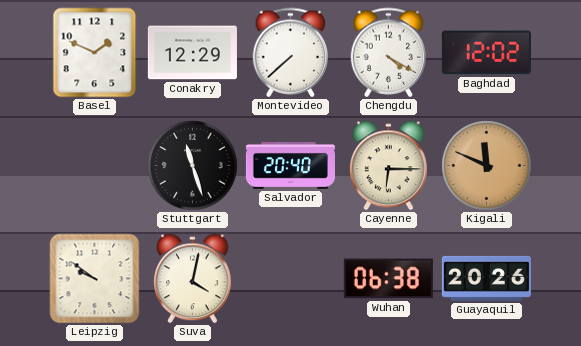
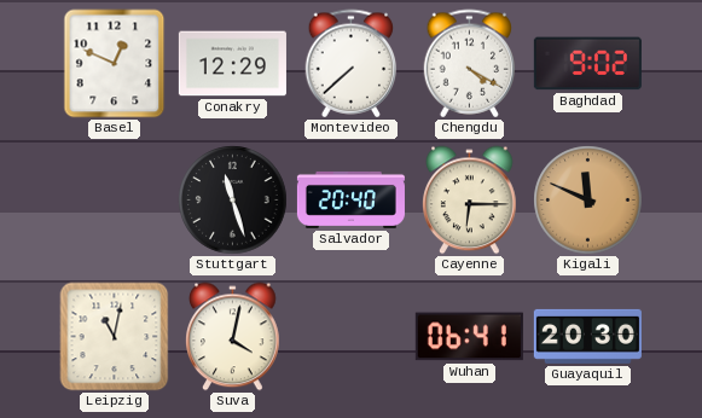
Basel: 1:49 -> 12:49 (115, 64)
Baghdad: 12:02 -> 9:02 (587, 64)
Leipzig: 9:51 -> 11:02 (115, 337)
Wuhan: 06:38 -> 06:41 (469, 337)
Guayaquil: 20:26 -> 20:30 (587, 336)
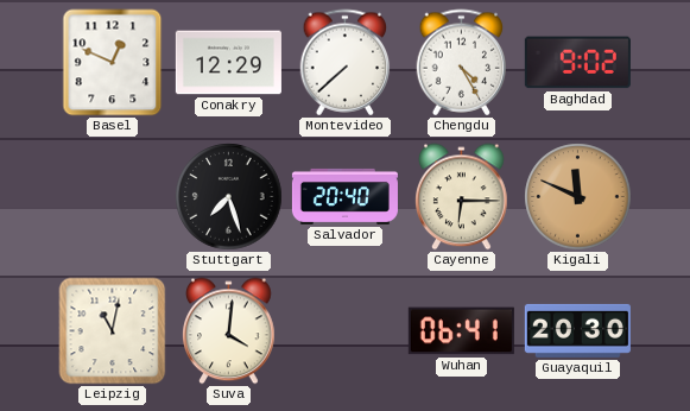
Chengdu: 4:20 -> 4:25 (462, 63)
Stuttgart: 11:27 -> 7:27 (229, 197)
Suva: 4:02 -> 4:01 (229, 331)
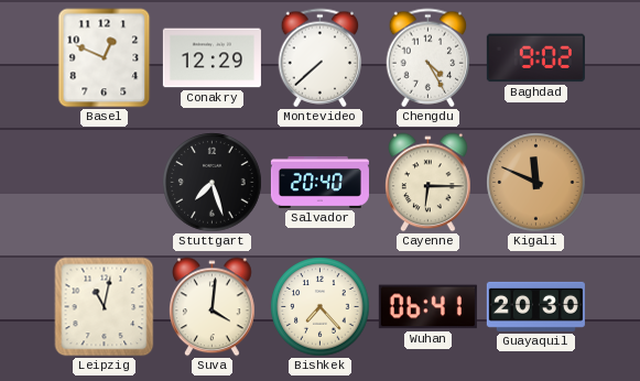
Bishkek: none -> 7:23 (321, 307)
